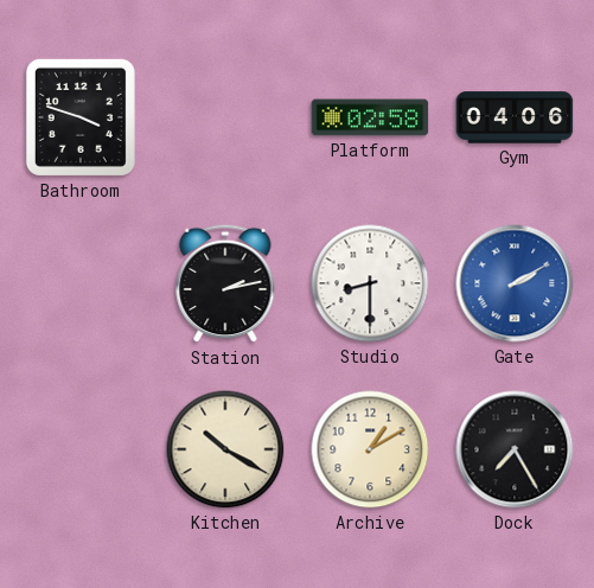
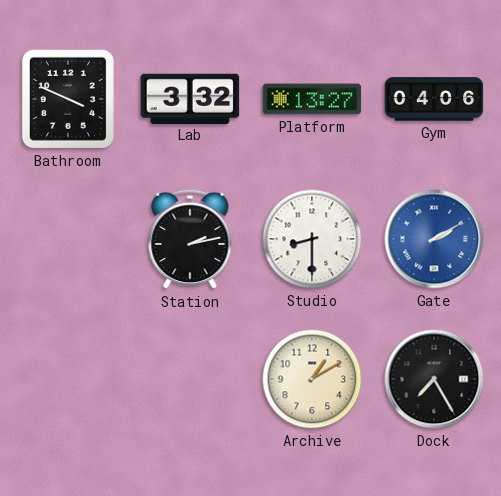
Bathroom: 3:48 -> 3:49 (68, 99)
Lab: none -> 3:32 (190, 98)
Platform: 02:58 -> 13:27 (312, 99)
Kitchen: 10:20 -> none (225, 449)
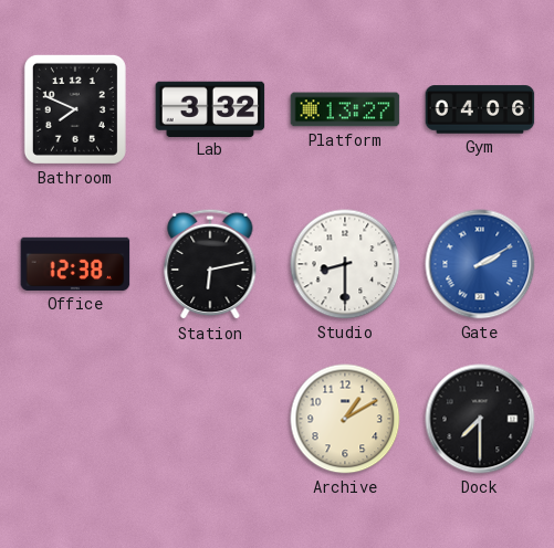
Bathroom: 3:49 -> 7:49 (75, 109)
Office: none -> 12:38 (75, 264)
Station: 2:13 -> 6:13 (210, 264)
Dock: 7:25 -> 7:30 (480, 419)
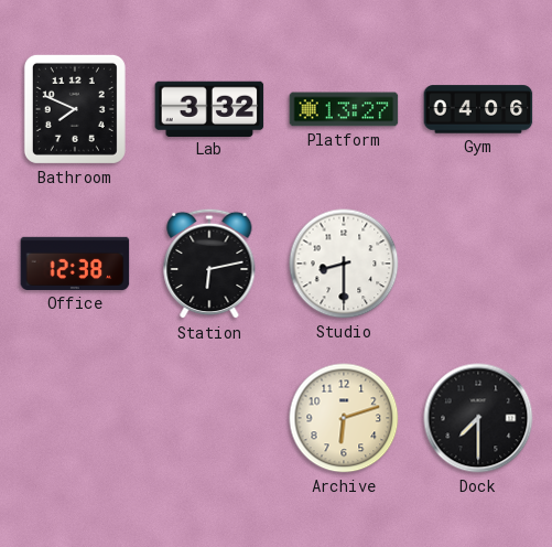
Gate: 2:10 -> none (480, 264)
Archive: 1:10 -> 6:12 (344, 418)
